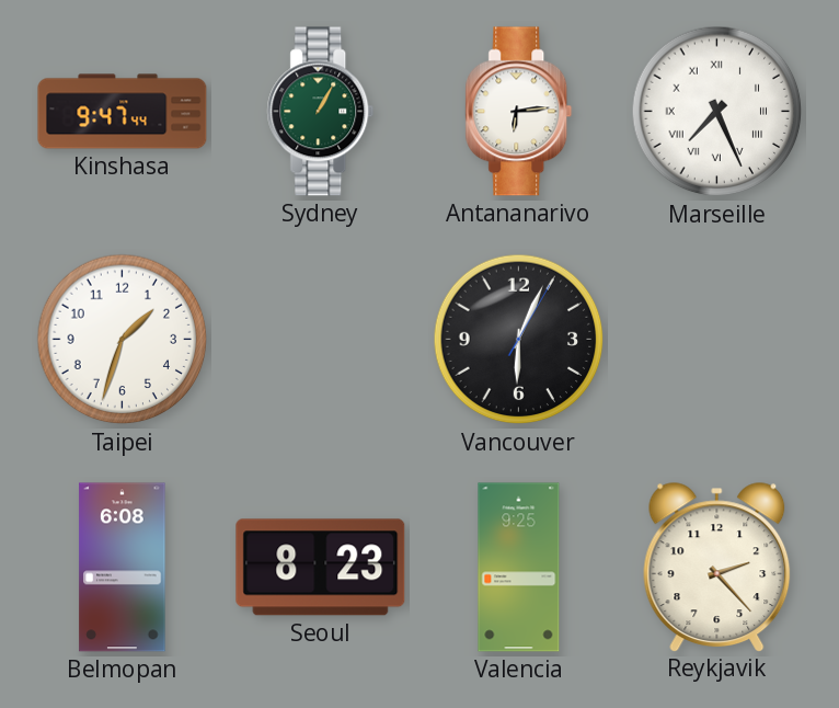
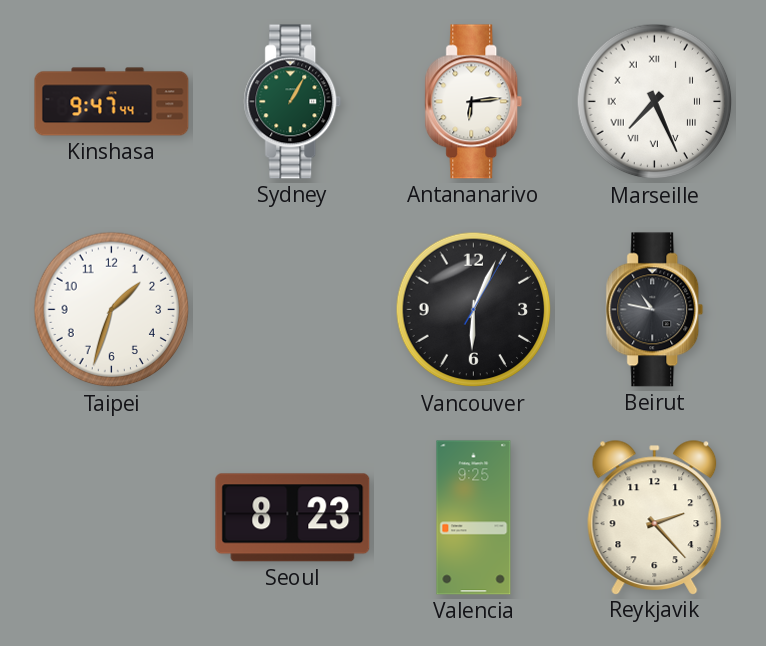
Beirut: none -> 10:47 (655, 310)
Belmopan: 6:08 -> none (123, 568)
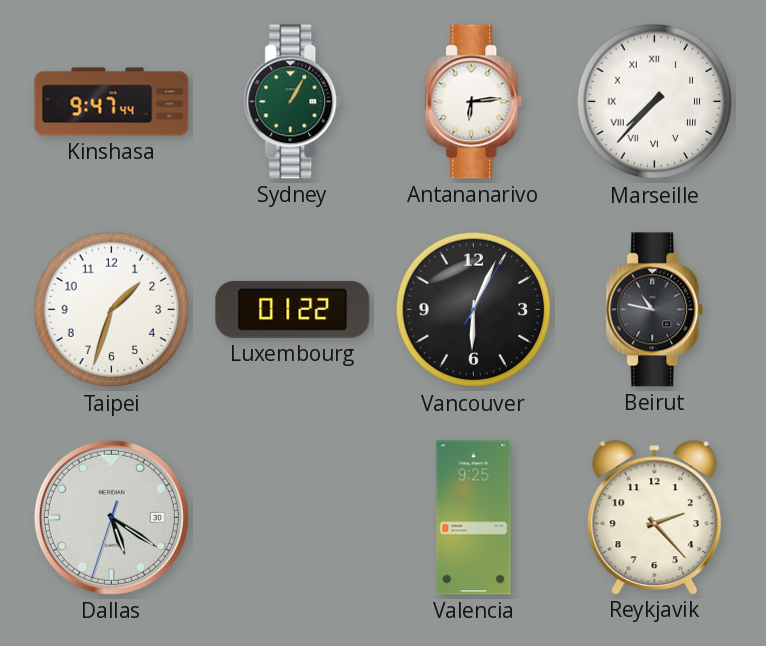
Marseille: 7:26 -> 7:37 (655, 102)
Luxembourg: none -> 01:22 (293, 309)
Dallas: none -> 5:20 (111, 517)
Seoul: 8:23 -> none (293, 518)
